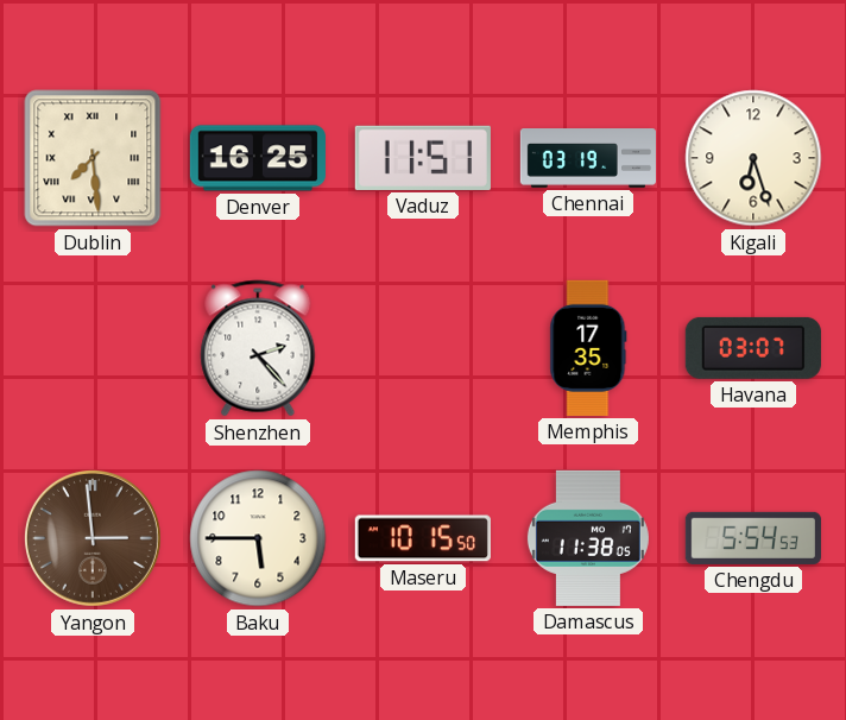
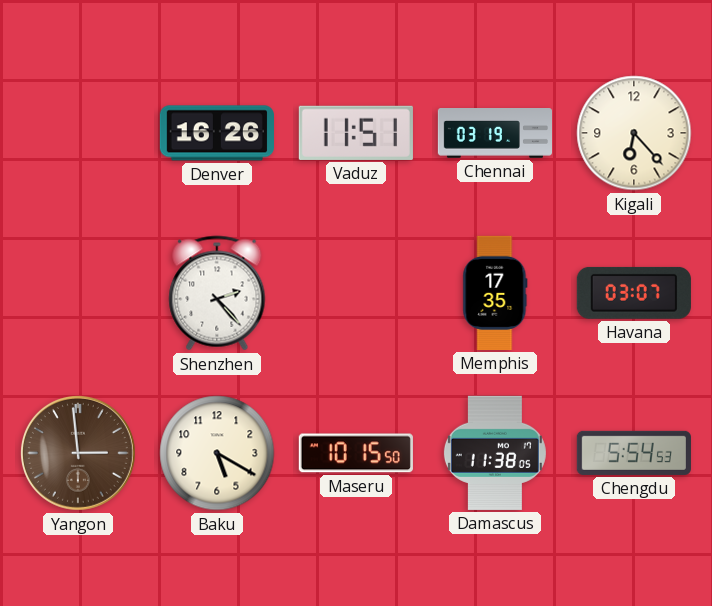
Dublin: 7:29 -> none (93, 158)
Denver: 16:25 -> 16:26 (217, 133)
Kigali: 6:27 -> 6:23 (634, 133)
Baku: 5:45 -> 5:20 (217, 453)
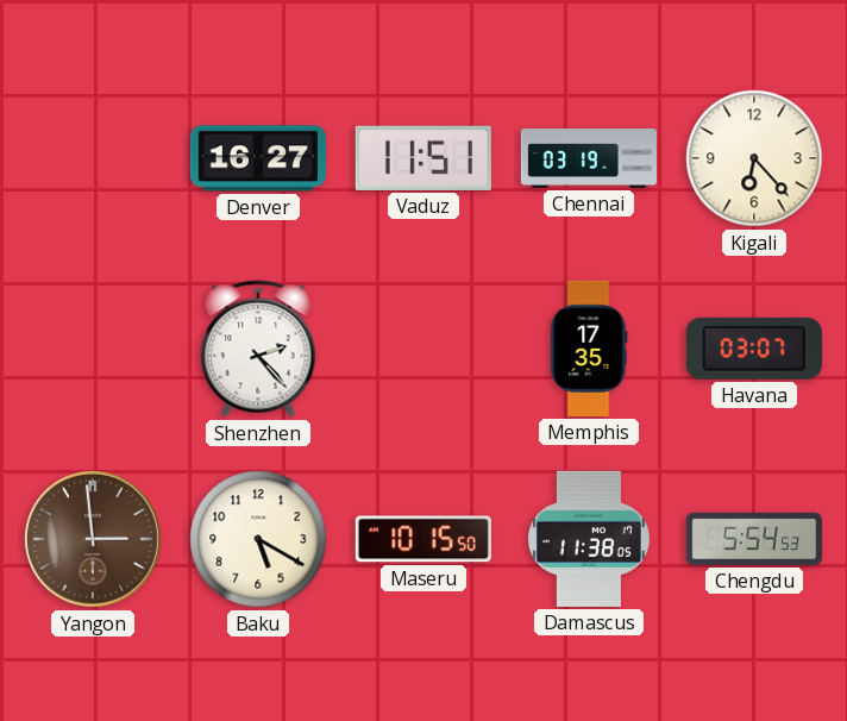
Denver: 16:26 -> 16:27 (258, 158)
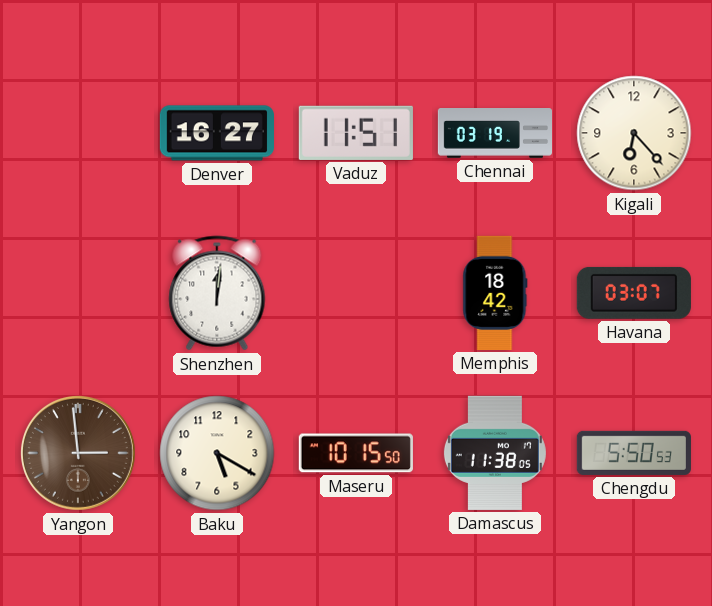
Shenzhen: 2:23 -> 12:01 (217, 293)
Memphis: 17:35 -> 18:42 (495, 293)
Chengdu: 5:54 -> 5:50 (634, 453)
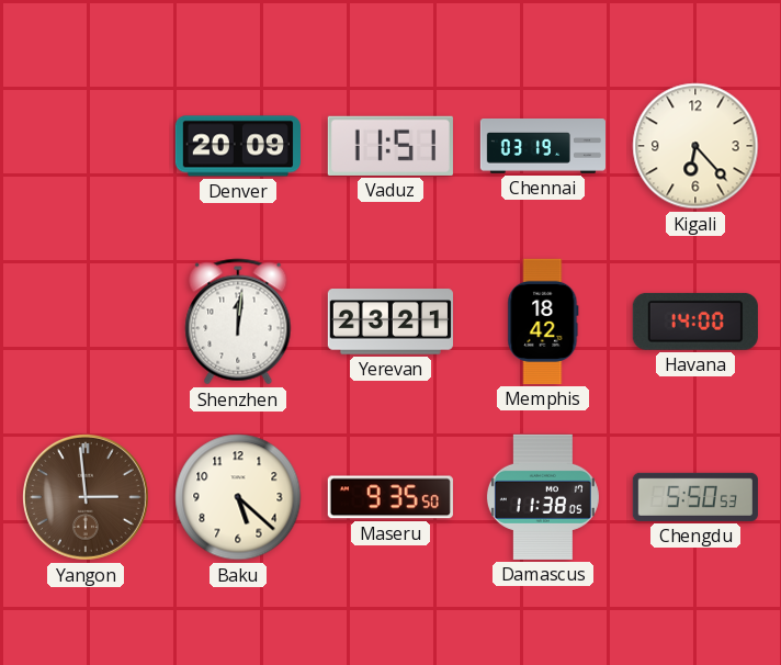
Denver: 16:27 -> 20:09 (238, 146)
Yerevan: none -> 23:21 (390, 322)
Havana: 03:07 -> 14:00 (695, 322)
Baku: 5:20 -> 5:22 (238, 497)
Maseru: 10:15 -> 9:35 (390, 497)
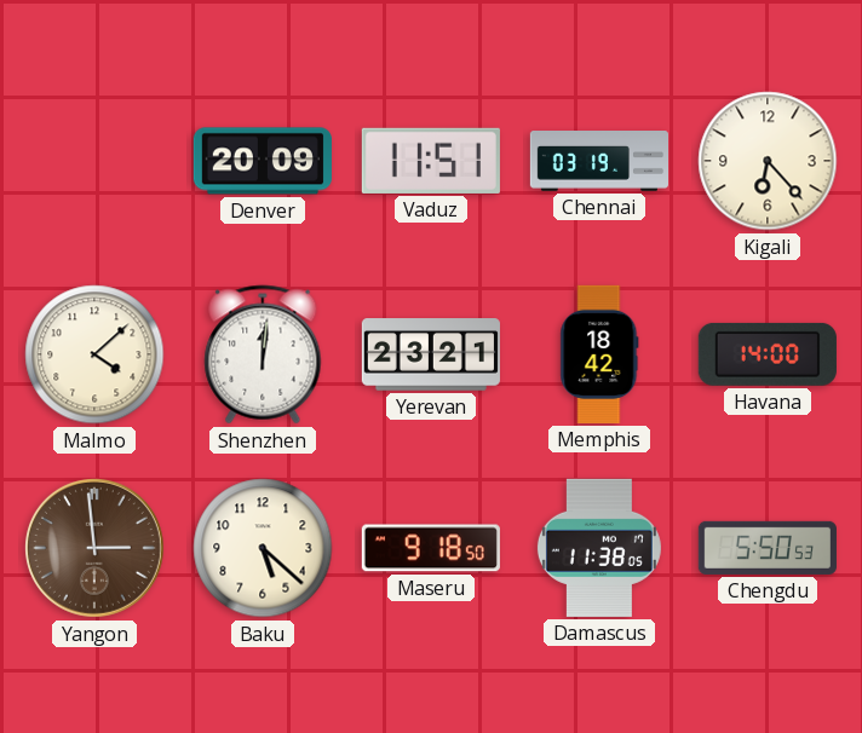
Malmo: none -> 4:08 (94, 354)
Maseru: 9:35 -> 9:18 (431, 548)
